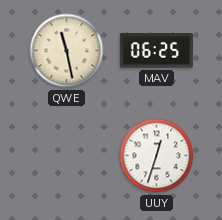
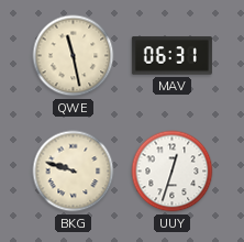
MAV: 06:25 -> 06:31 (171, 56)
BKG: none -> 9:48 (74, 172)
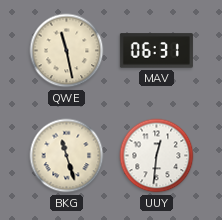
BKG: 9:48 -> 11:27 (67, 156)
UUY: 12:33 -> 12:31 (157, 156)
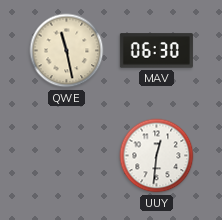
MAV: 06:31 -> 06:30 (156, 51)
BKG: 11:27 -> none (67, 156)
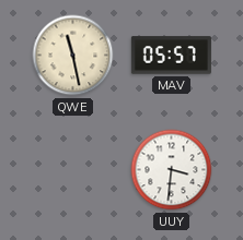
MAV: 06:30 -> 05:57 (171, 56)
UUY: 12:31 -> 3:31 (172, 170)
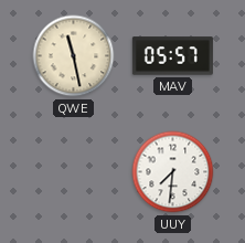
UUY: 3:31 -> 7:31 (173, 172)
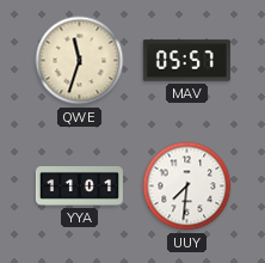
QWE: 11:28 -> 11:33 (80, 61)
YYA: none -> 11:01 (79, 186)
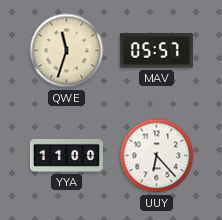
YYA: 11:01 -> 11:00 (66, 156)
UUY: 7:31 -> 6:23 (157, 156)
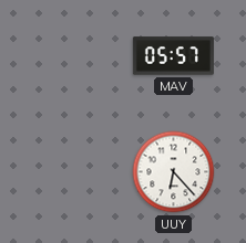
QWE: 11:33 -> none (67, 51)
YYA: 11:00 -> none (66, 156)
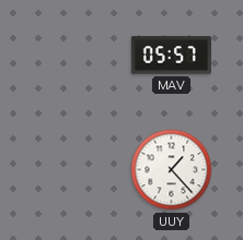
UUY: 6:23 -> 1:23 (172, 170)
